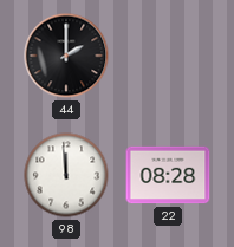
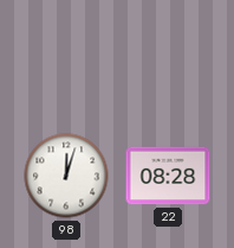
44: 2:00 -> none (66, 56)
98: 11:59 -> 12:03 (66, 176)
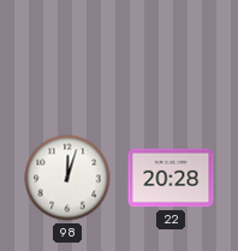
22: 08:28 -> 20:28 (171, 178)
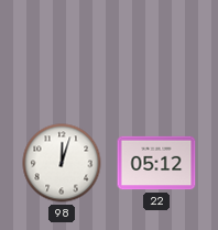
22: 20:28 -> 05:12 (156, 163)
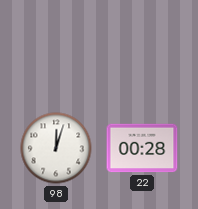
22: 05:12 -> 00:28 (142, 148)
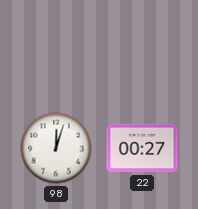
22: 00:28 -> 00:27 (142, 148)
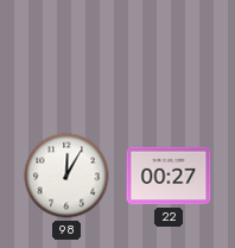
98: 12:03 -> 12:05 (66, 176)
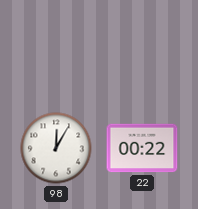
22: 00:27 -> 00:22 (142, 148)
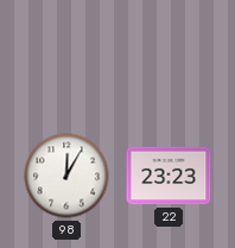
22: 00:22 -> 23:23 (169, 176)
